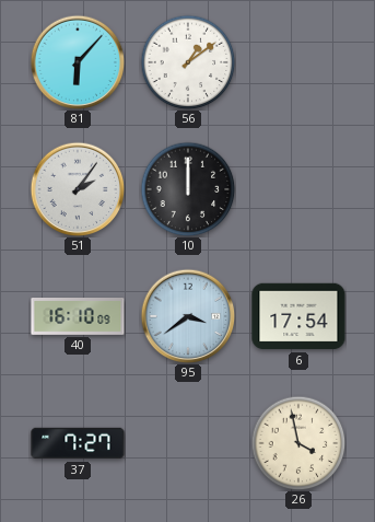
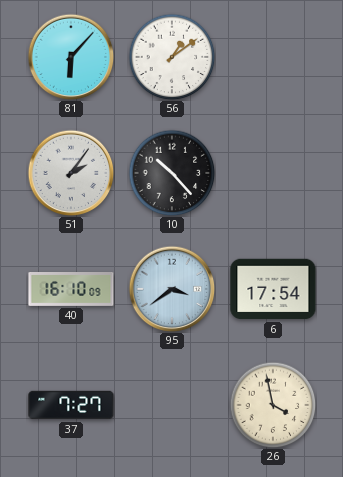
10: 12:00 -> 10:23 (172, 173)
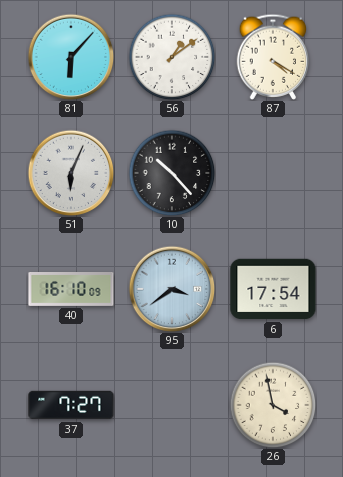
87: none -> 4:20 (273, 57)
51: 2:06 -> 6:04 (71, 173)
